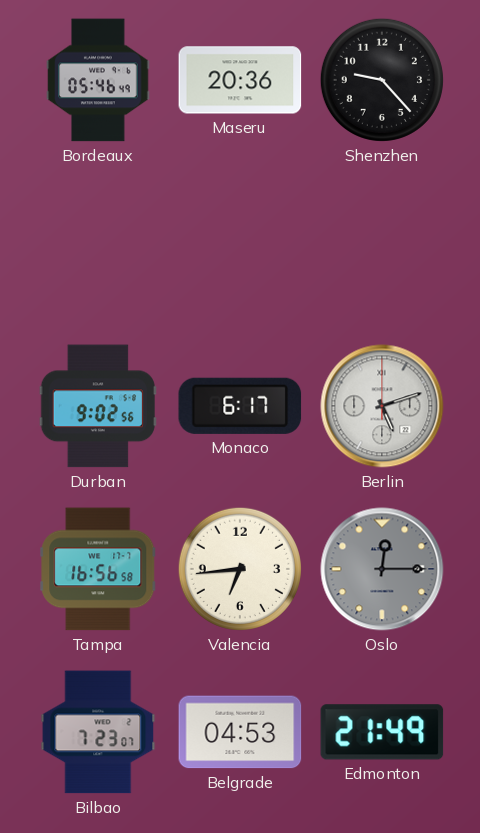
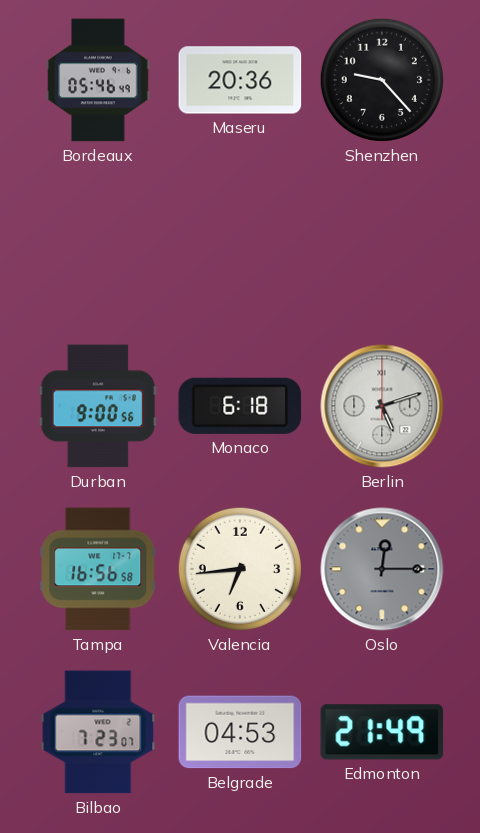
Durban: 9:02 -> 9:00 (97, 406)
Monaco: 6:17 -> 6:18 (240, 406)
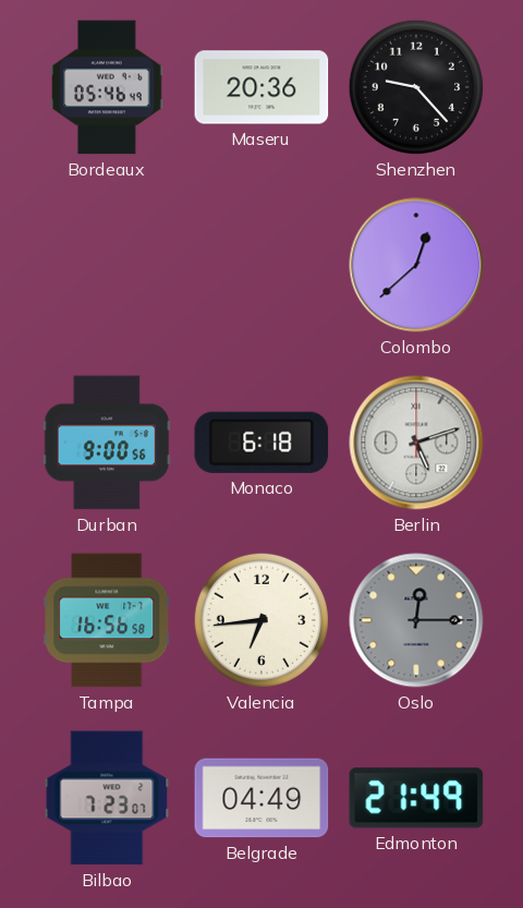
Colombo: none -> 12:38 (416, 265)
Belgrade: 04:53 -> 04:49 (261, 798)
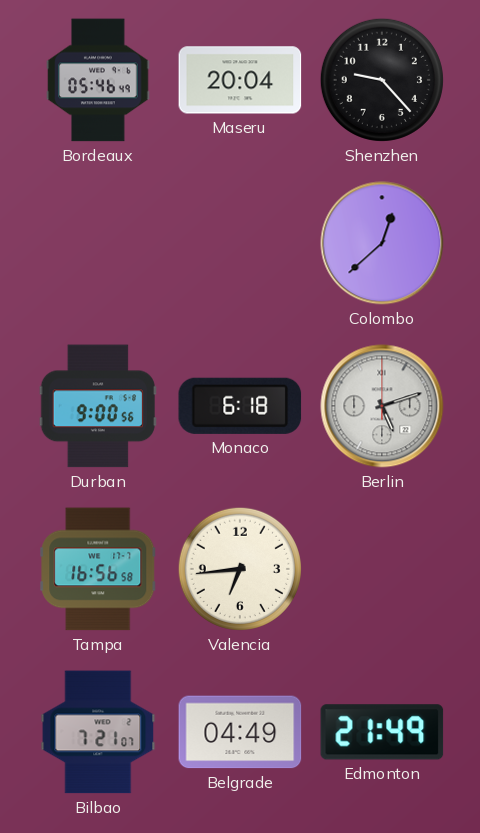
Maseru: 20:36 -> 20:04 (240, 80)
Oslo: 12:15 -> none (416, 620)
Bilbao: 7:23 -> 7:21 (98, 732)
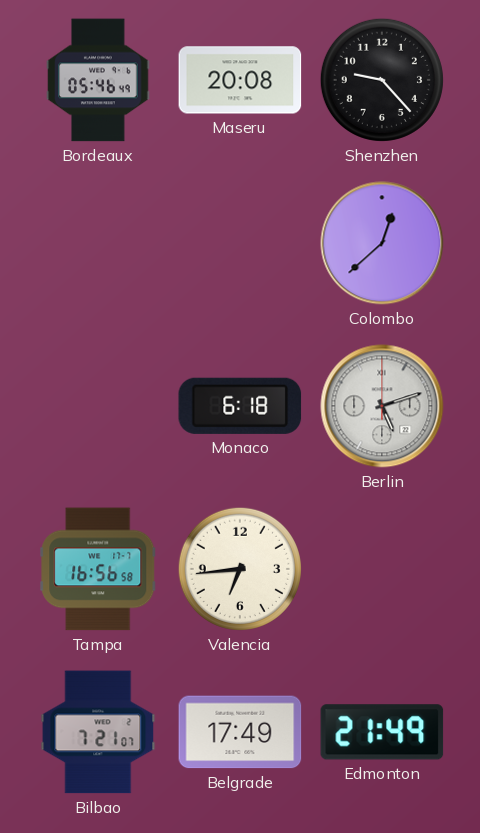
Maseru: 20:04 -> 20:08 (240, 80)
Durban: 9:00 -> none (97, 406)
Belgrade: 04:49 -> 17:49 (240, 732)
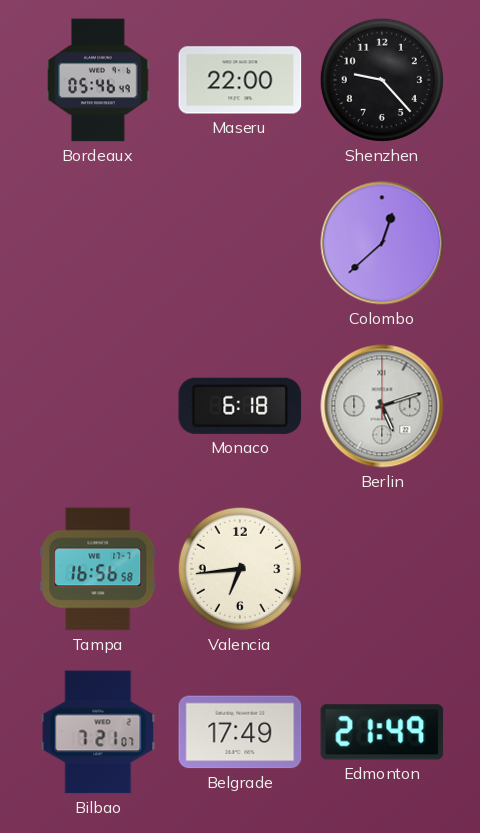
Maseru: 20:08 -> 22:00 (240, 80)
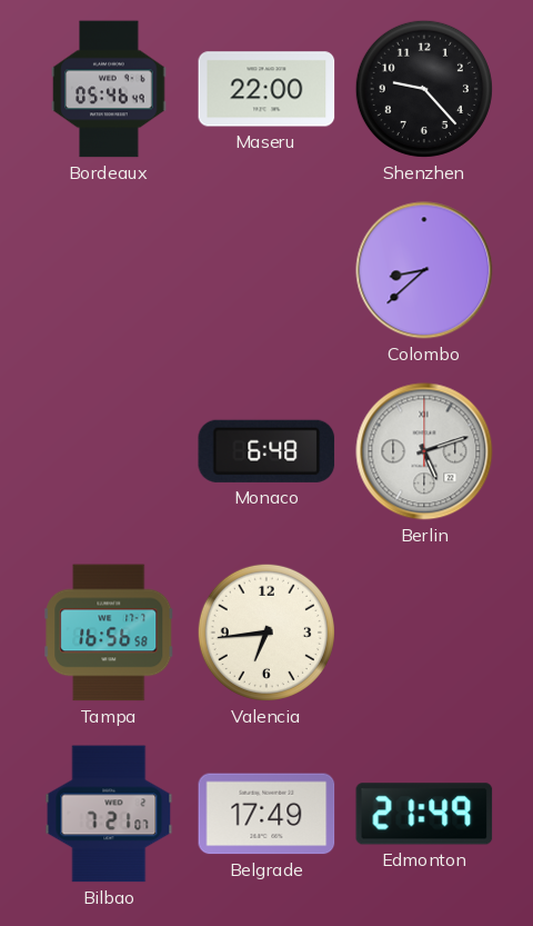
Colombo: 12:38 -> 8:38 (424, 270)
Monaco: 6:18 -> 6:48 (266, 451)
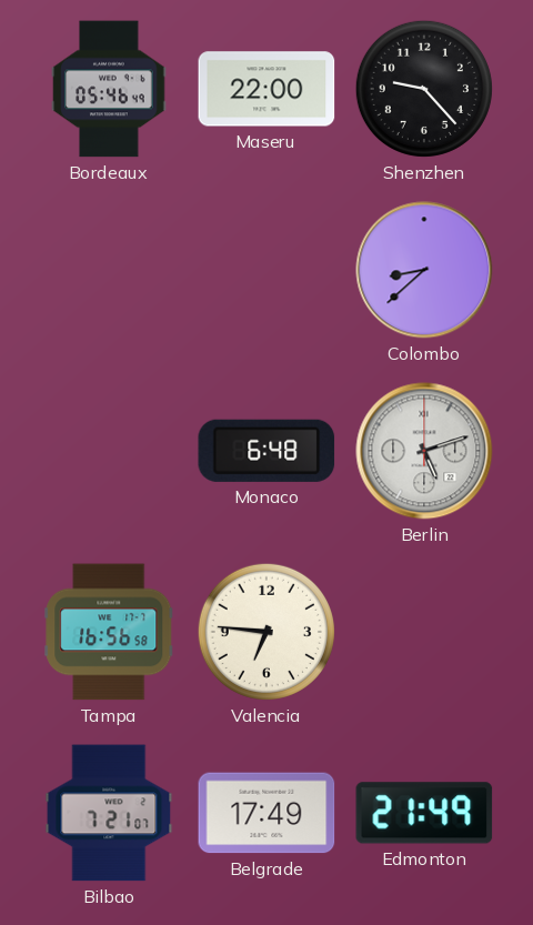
Valencia: 6:44 -> 6:46 (266, 632)
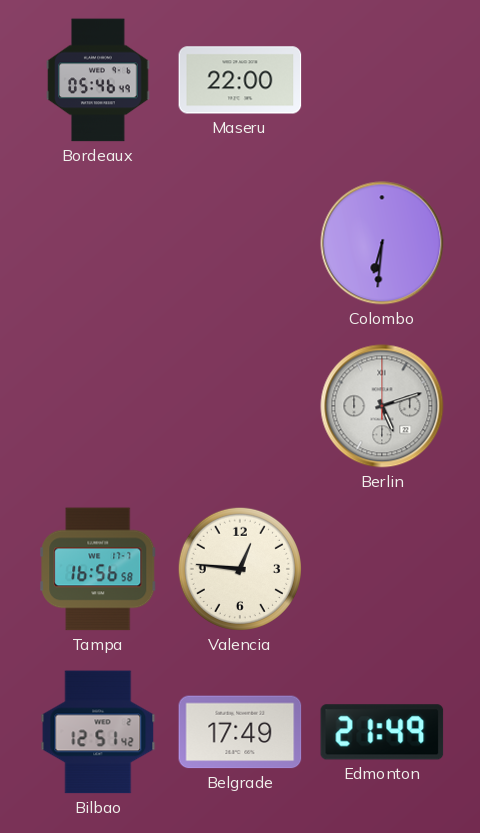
Shenzhen: 9:23 -> none (424, 89)
Colombo: 8:38 -> 6:31 (382, 243)
Monaco: 6:48 -> none (266, 451)
Valencia: 6:46 -> 12:46 (240, 569)
Bilbao: 7:21 -> 12:51 (98, 732)
